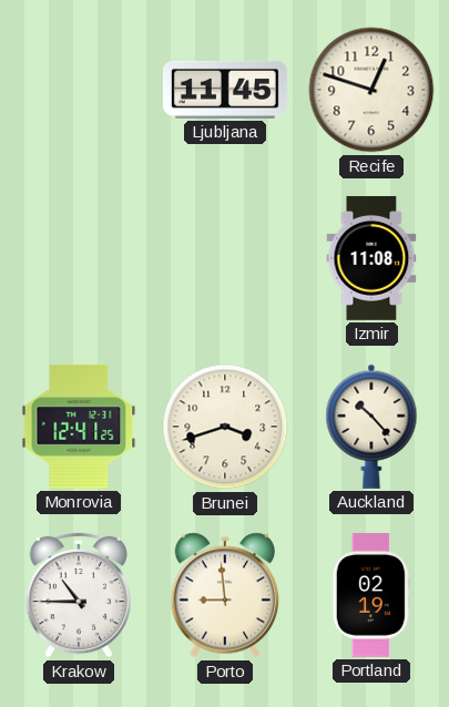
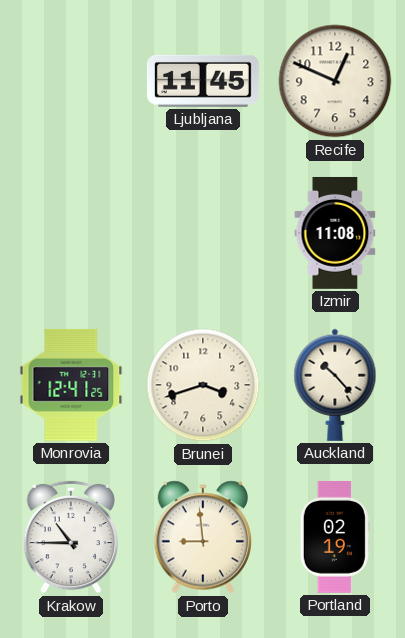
Recife: 12:48 -> 12:49 (335, 81)
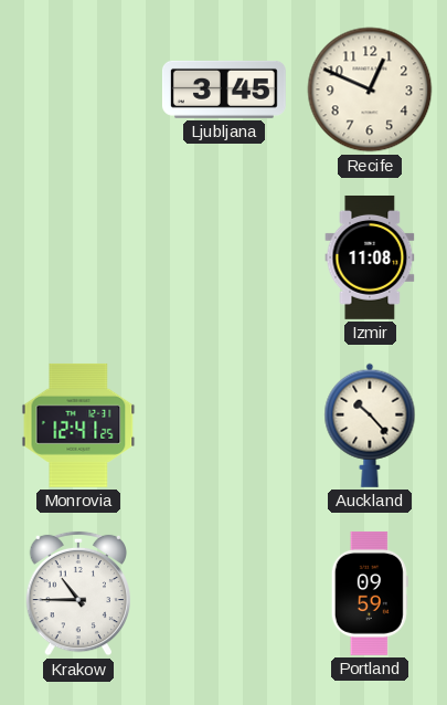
Ljubljana: 11:45 -> 3:45 (224, 90)
Brunei: 3:42 -> none (203, 385)
Porto: 8:59 -> none (203, 537)
Portland: 02:19 -> 09:59 (370, 593)
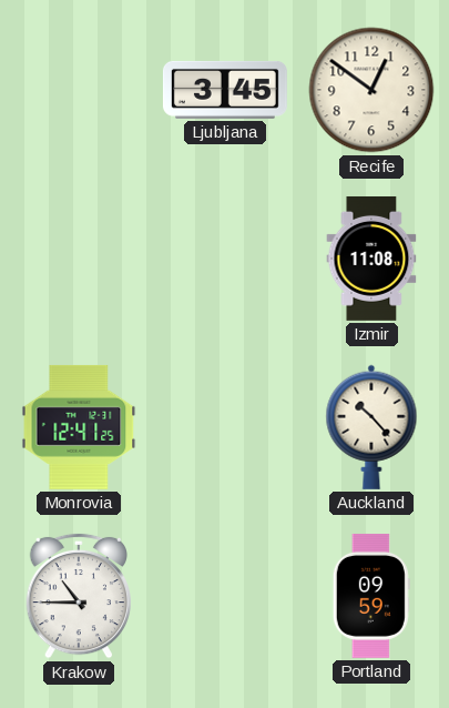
Recife: 12:49 -> 12:51 (371, 90)
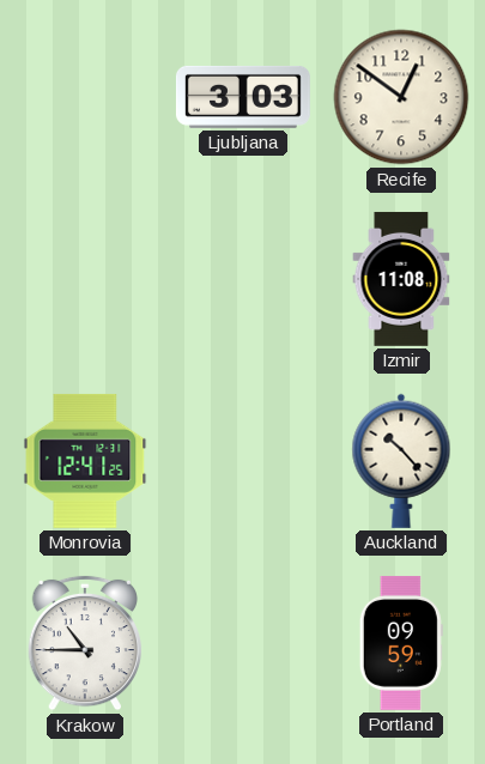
Ljubljana: 3:45 -> 3:03 (243, 97)
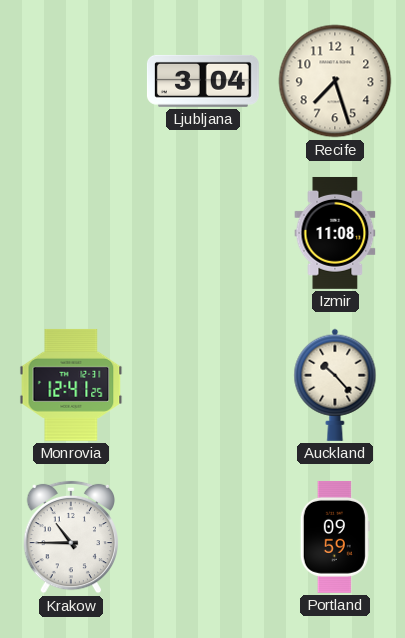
Ljubljana: 3:03 -> 3:04 (203, 81)
Recife: 12:51 -> 7:27 (335, 81)
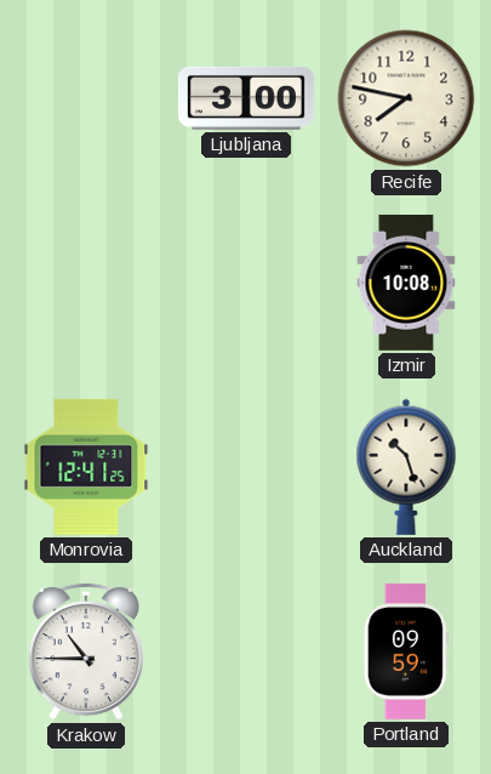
Ljubljana: 3:04 -> 3:00 (246, 98)
Recife: 7:27 -> 7:47 (406, 98)
Izmir: 11:08 -> 10:08 (406, 283)
Auckland: 10:23 -> 10:27 (406, 467)
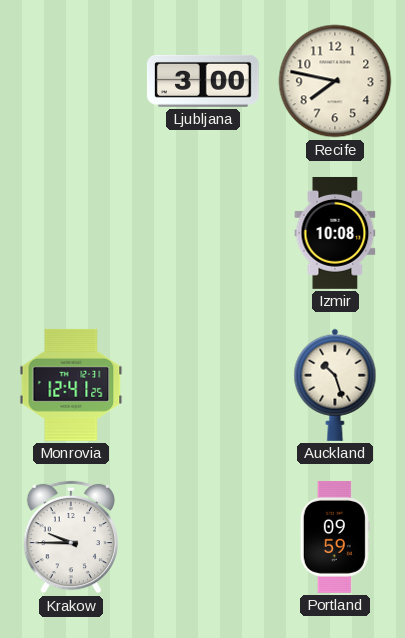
Krakow: 10:45 -> 9:45 (71, 537)
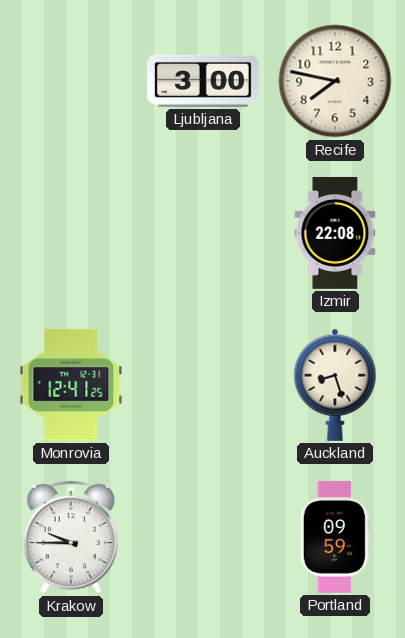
Izmir: 10:08 -> 22:08 (335, 233)
Auckland: 10:27 -> 8:27 (335, 385)
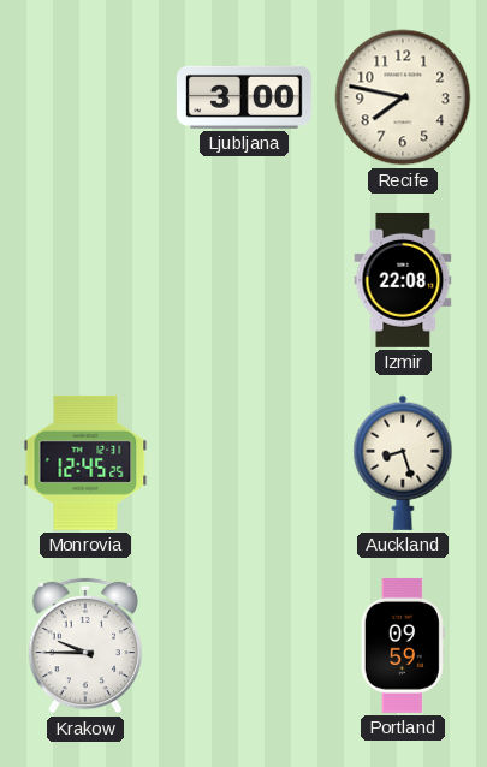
Monrovia: 12:41 -> 12:45 (85, 463)
